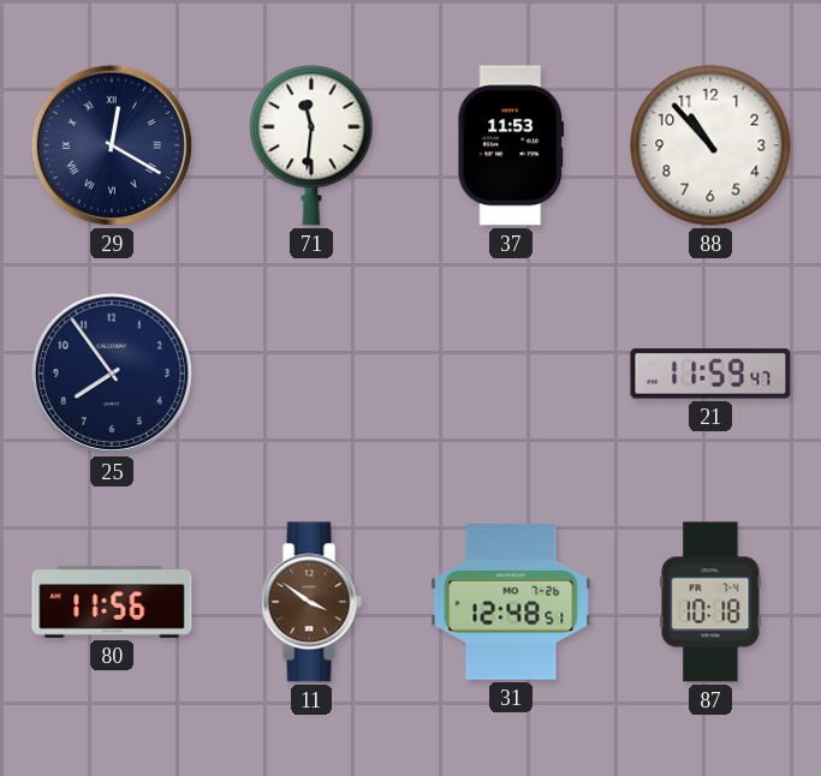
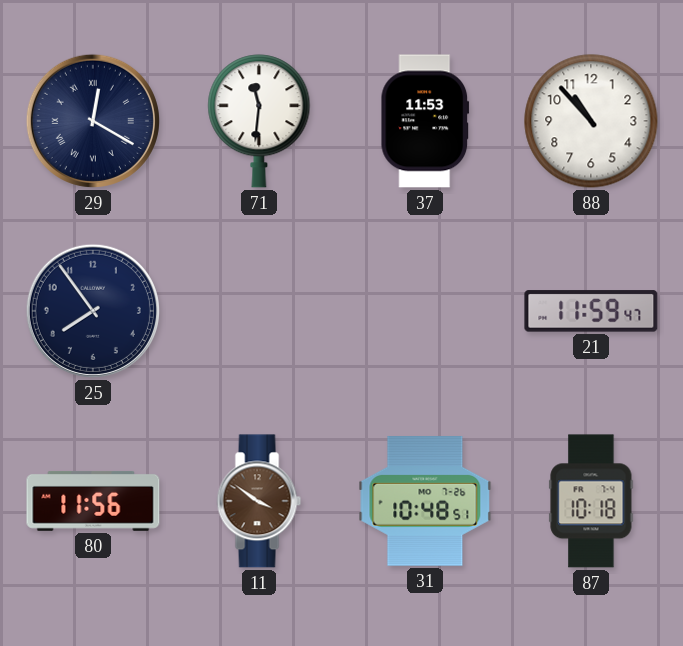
31: 12:48 -> 10:48 (425, 502)
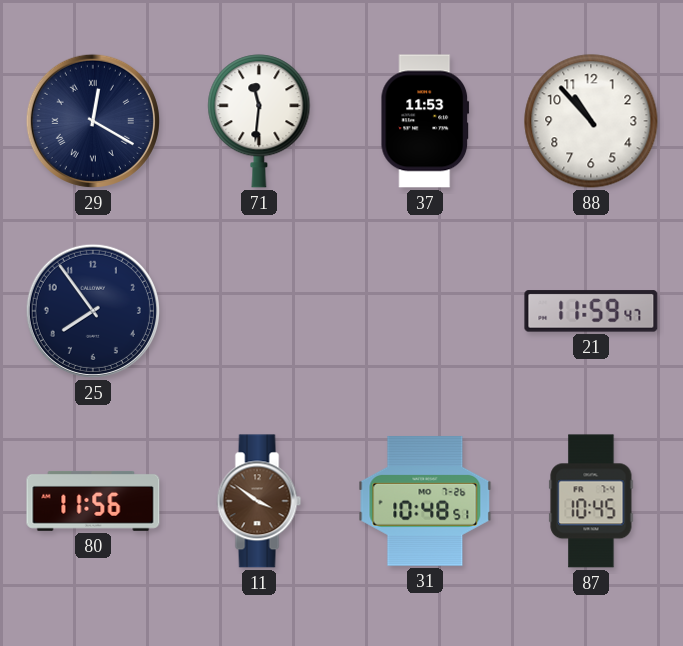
87: 10:18 -> 10:45 (591, 501)
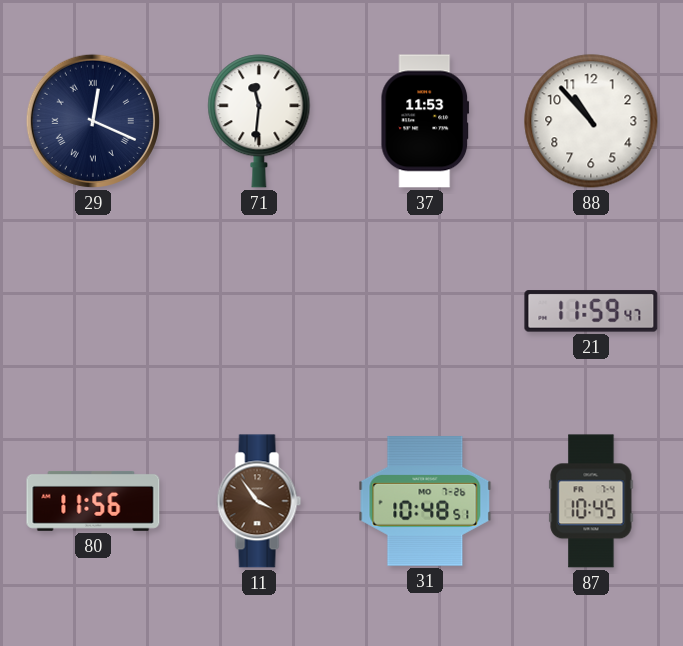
29: 12:20 -> 12:19 (93, 121)
25: 7:54 -> none (93, 311)
11: 3:51 -> 3:54 (259, 501)
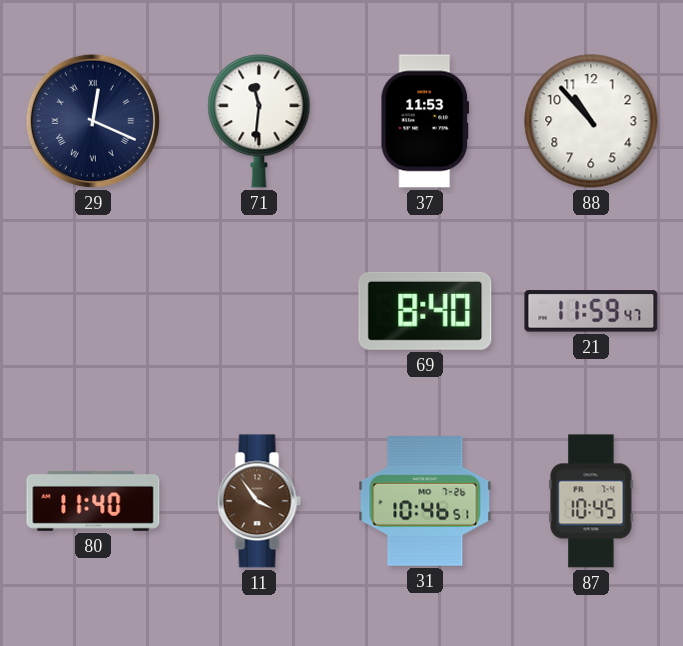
69: none -> 8:40 (425, 311)
80: 11:56 -> 11:40 (93, 501)
31: 10:48 -> 10:46 (425, 502)
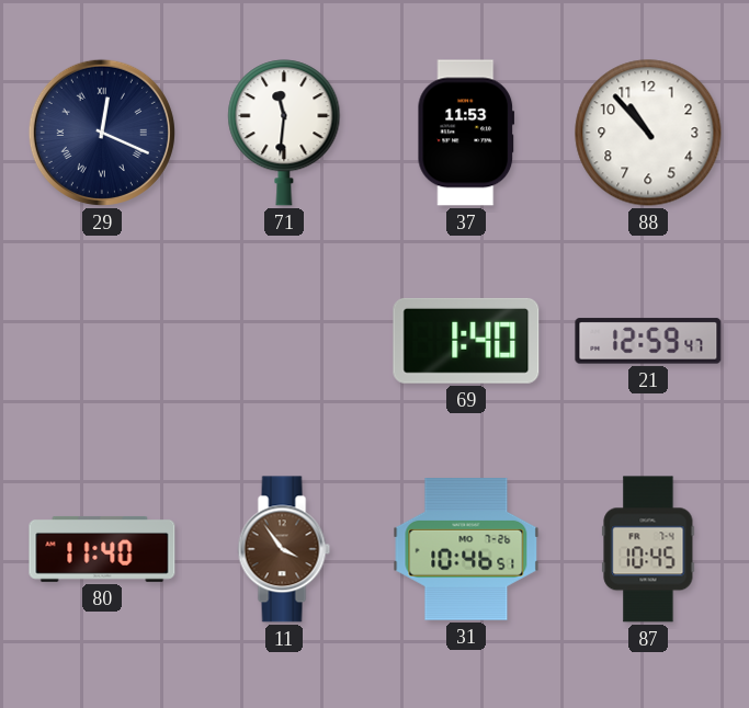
69: 8:40 -> 1:40 (466, 341)
21: 11:59 -> 12:59 (648, 341)
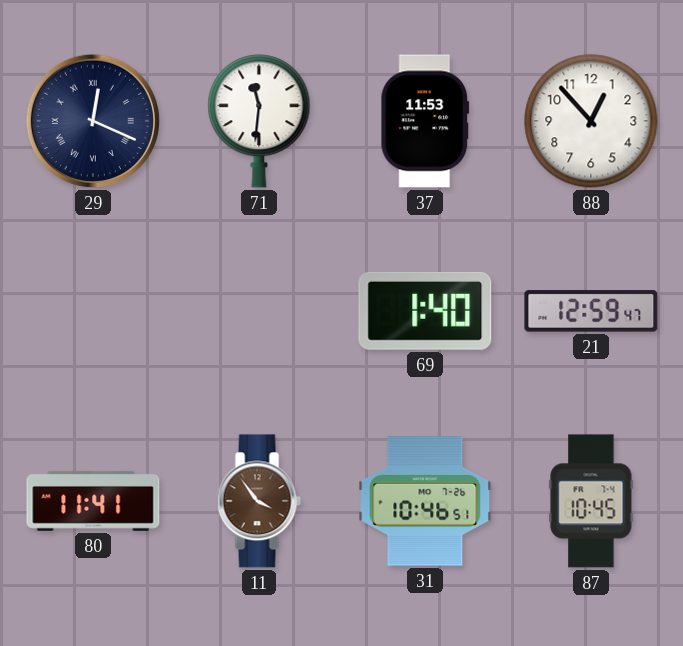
88: 10:53 -> 12:53 (591, 121)
80: 11:40 -> 11:41 (93, 501)
